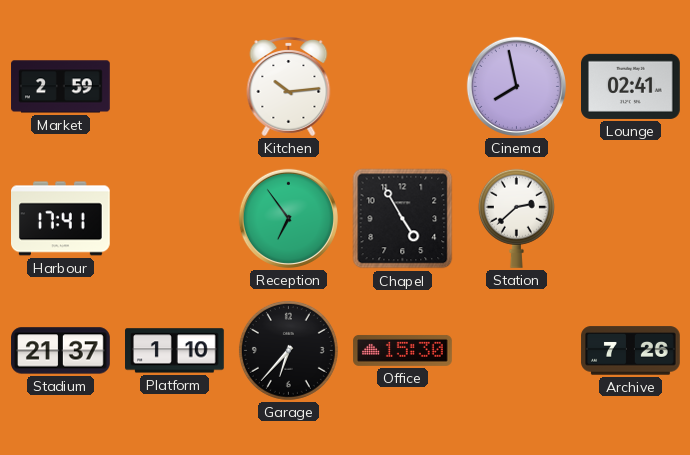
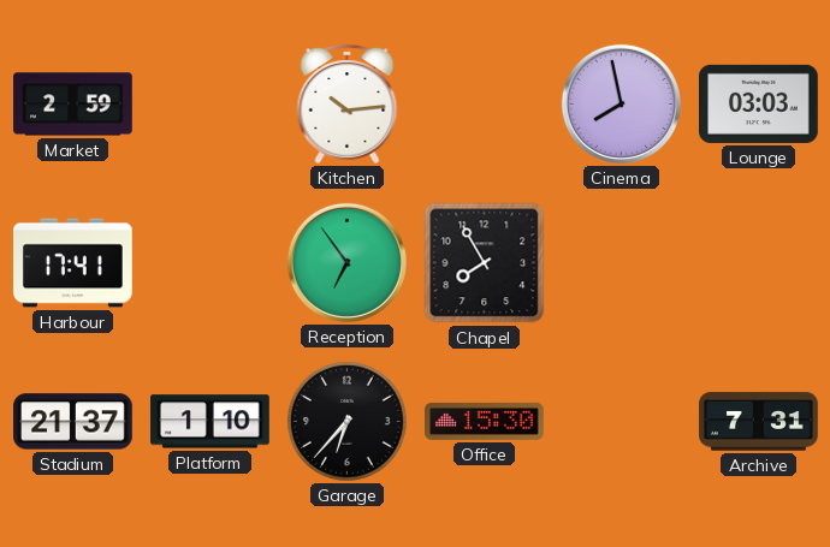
Lounge: 02:41 -> 03:03 (759, 103)
Chapel: 4:55 -> 7:55 (485, 263)
Station: 2:38 -> none (516, 218)
Archive: 7:26 -> 7:31 (759, 422)
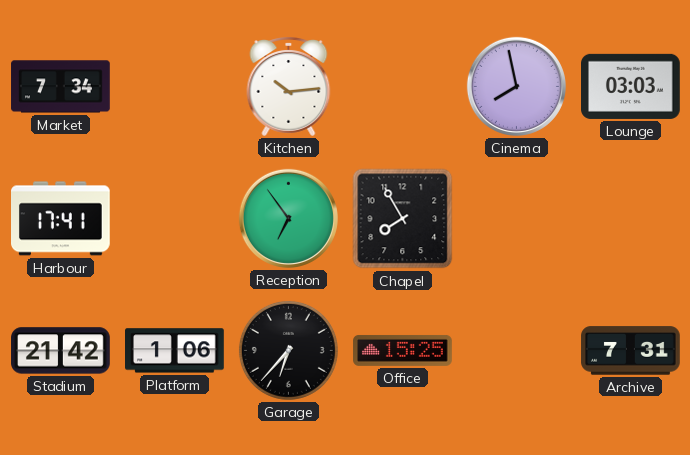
Market: 2:59 -> 7:34 (61, 87)
Stadium: 21:37 -> 21:42 (61, 351)
Platform: 1:10 -> 1:06 (175, 351)
Office: 15:30 -> 15:25 (403, 350)
